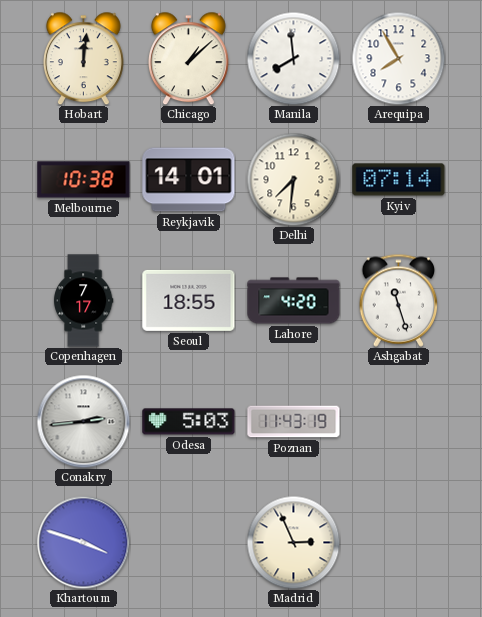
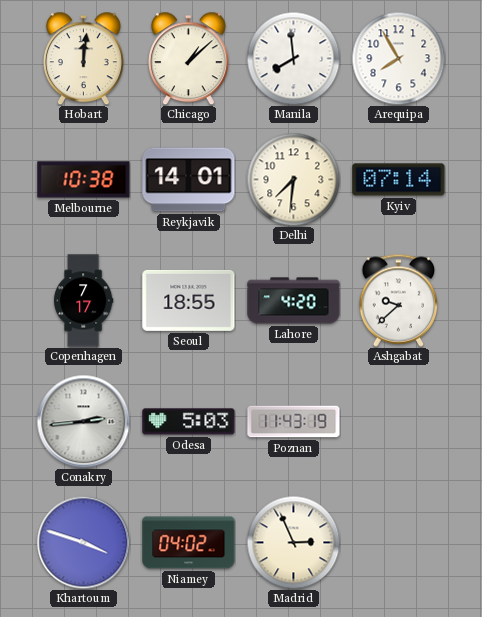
Ashgabat: 11:27 -> 9:38 (399, 300)
Niamey: none -> 04:02 (189, 543)
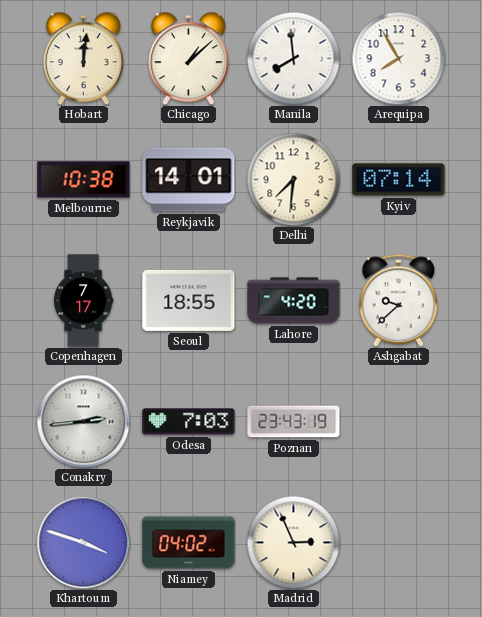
Odesa: 5:03 -> 7:03 (189, 422)
Poznan: 11:43 -> 23:43 (294, 422)
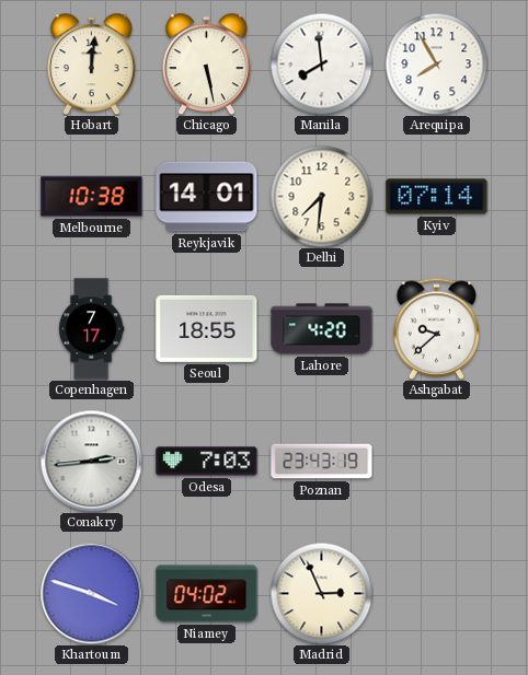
Chicago: 1:08 -> 5:28 (206, 63)
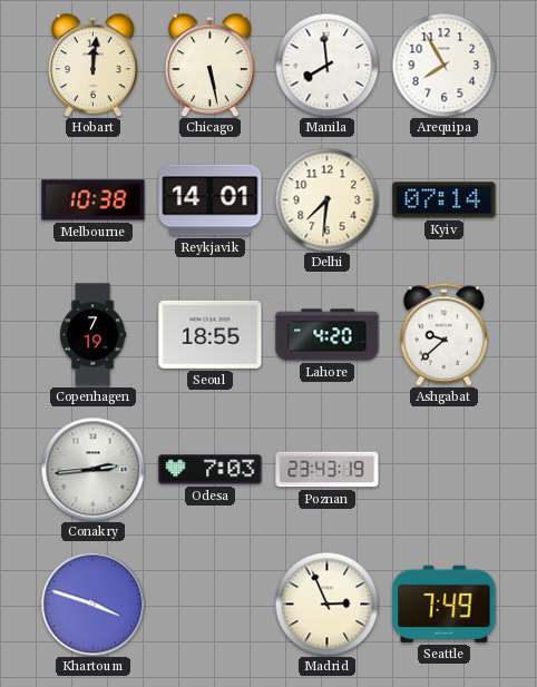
Copenhagen: 7:17 -> 7:19 (92, 335)
Niamey: 04:02 -> none (207, 594)
Seattle: none -> 7:49 (445, 603)
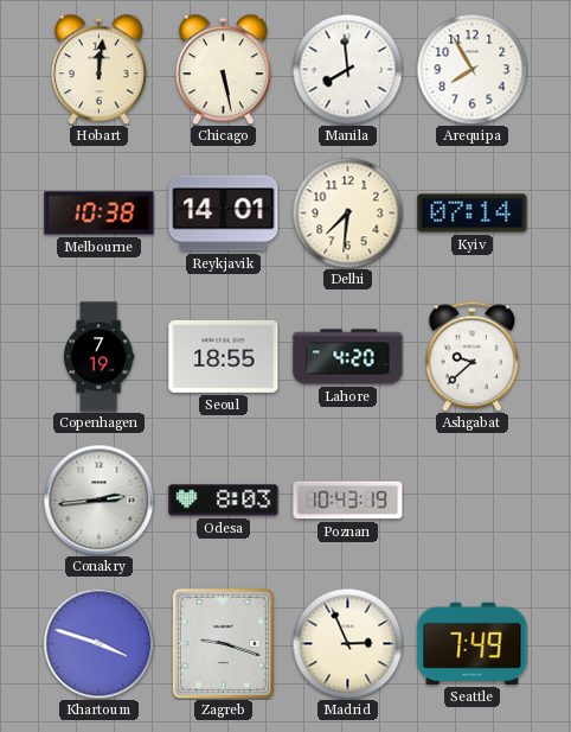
Odesa: 7:03 -> 8:03 (224, 501)
Poznan: 23:43 -> 10:43 (348, 501)
Zagreb: none -> 9:18 (223, 643)
